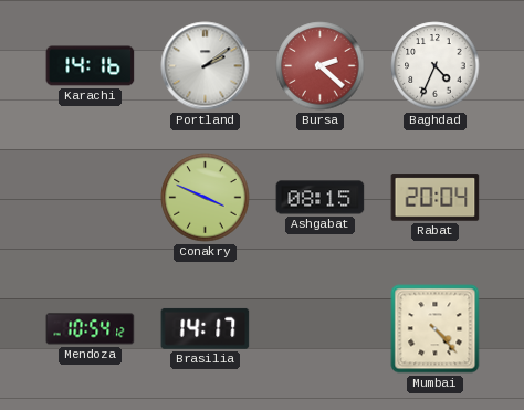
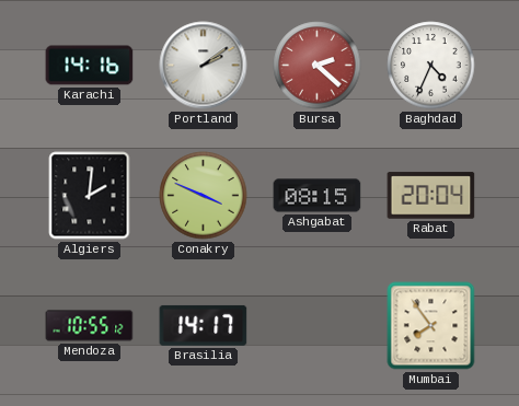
Algiers: none -> 2:01 (90, 196)
Mendoza: 10:54 -> 10:55 (90, 326)
Mumbai: 4:23 -> 7:54 (431, 326)
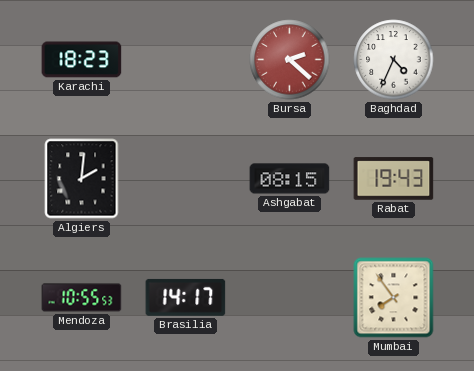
Karachi: 14:16 -> 18:23 (82, 60)
Portland: 2:09 -> none (204, 66)
Conakry: 3:49 -> none (204, 196)
Rabat: 20:04 -> 19:43 (394, 179)
Mendoza: 10:55:12 -> 10:55:53 (82, 298)
